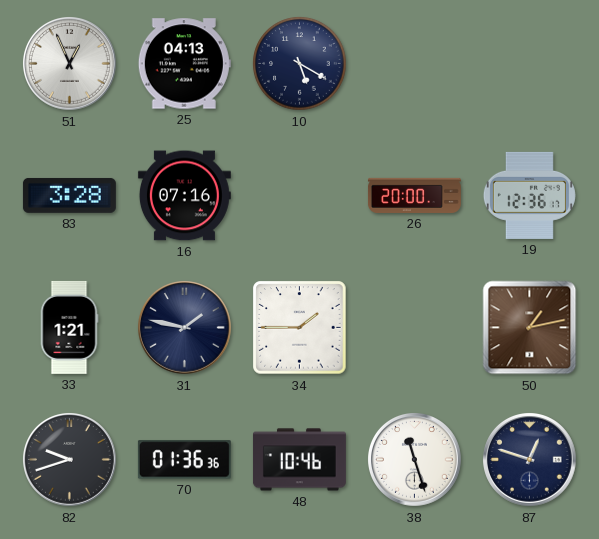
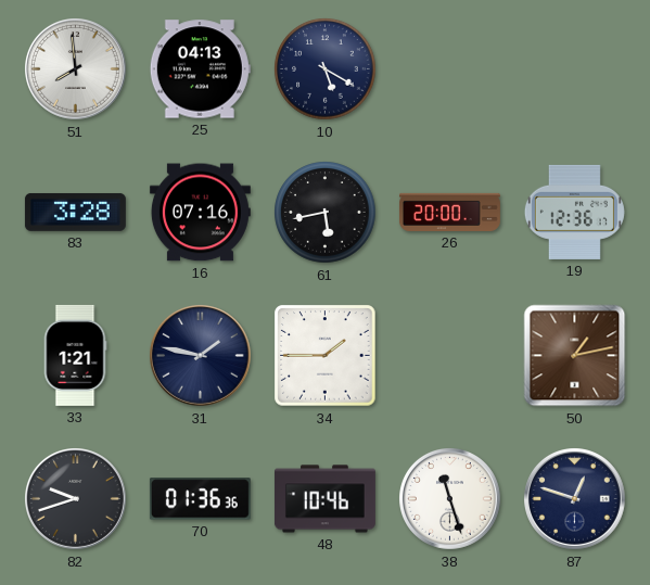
51: 12:56 -> 7:59 (76, 69)
61: none -> 5:43 (326, 213)
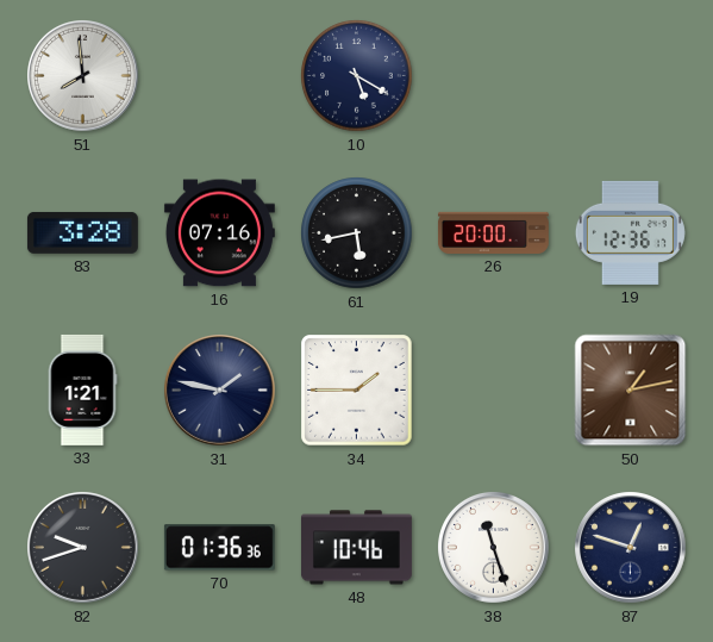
25: 04:13 -> none (200, 69)
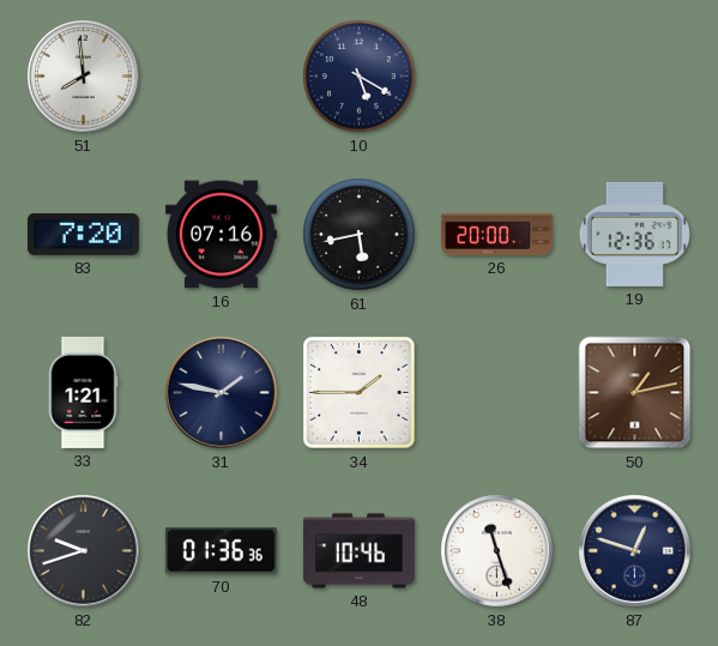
83: 3:28 -> 7:20 (83, 234)
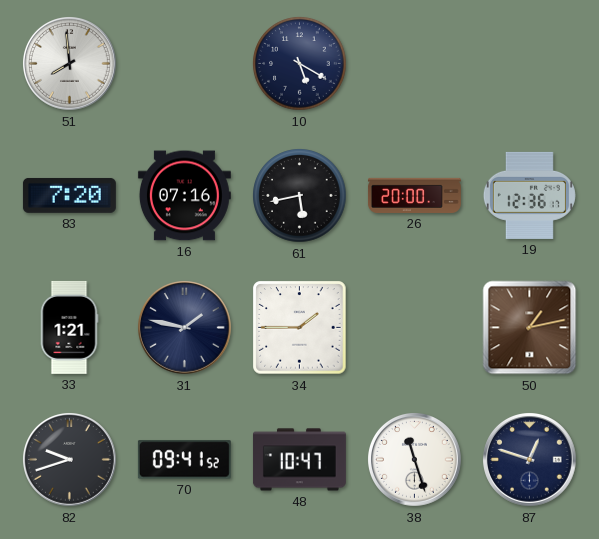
70: 01:36 -> 09:41 (184, 460)
48: 10:46 -> 10:47 (299, 460)
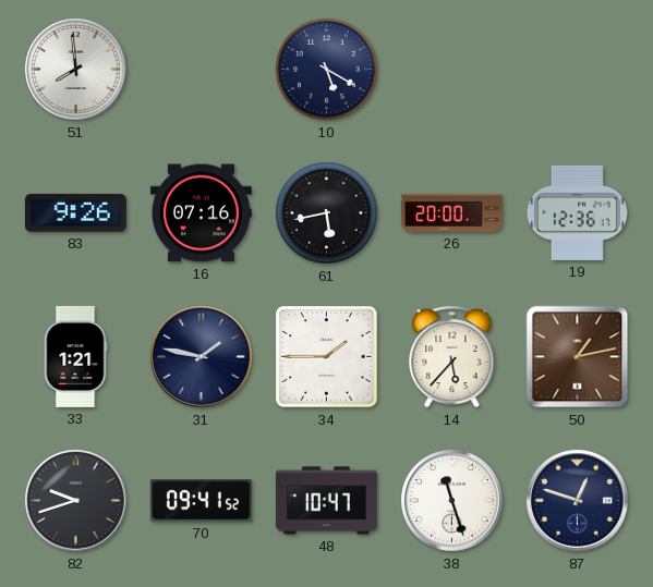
83: 7:20 -> 9:26 (75, 212)
14: none -> 5:37 (452, 356)
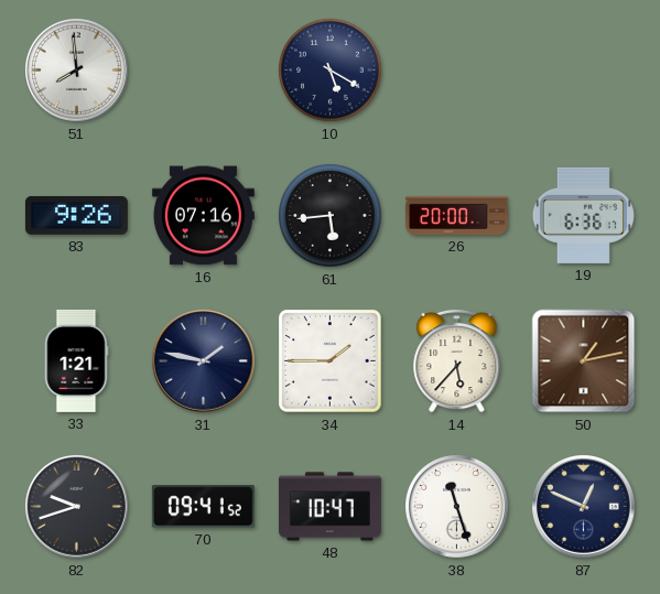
61: 5:43 -> 5:44 (331, 216)
19: 12:36 -> 6:36 (583, 215)
87: 12:48 -> 12:49 (584, 507)
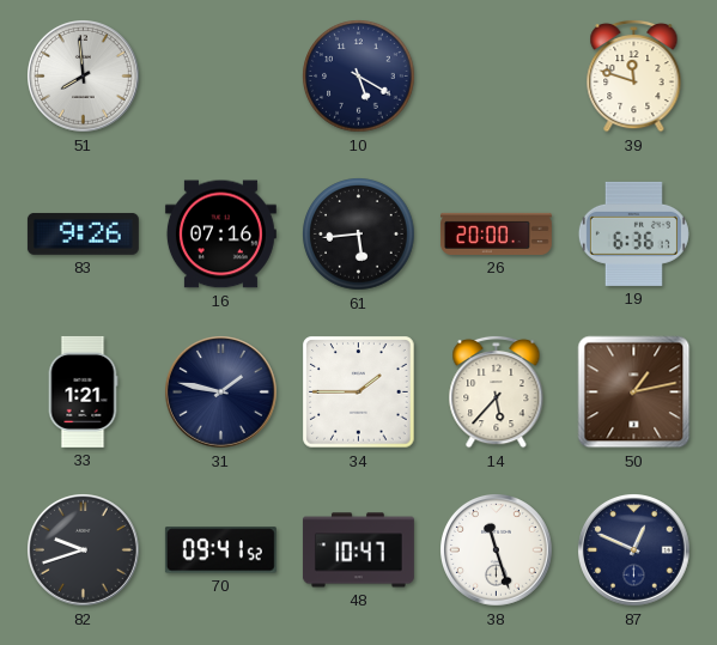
39: none -> 11:48 (634, 75)
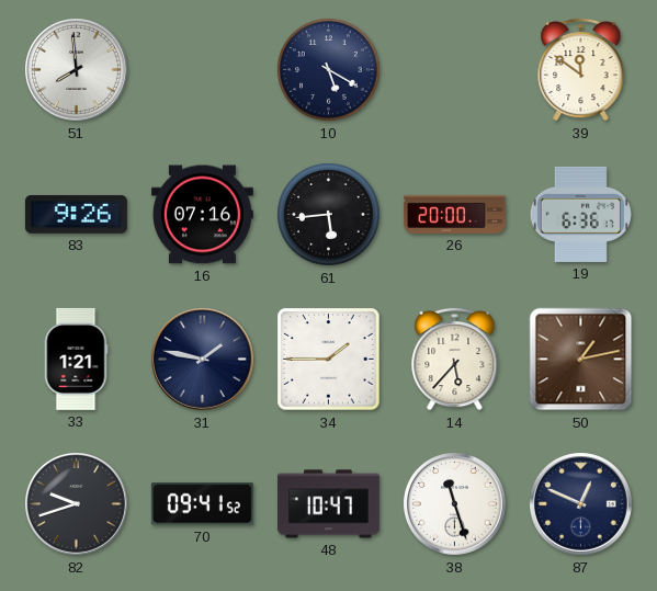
39: 11:48 -> 11:51 (581, 69)
